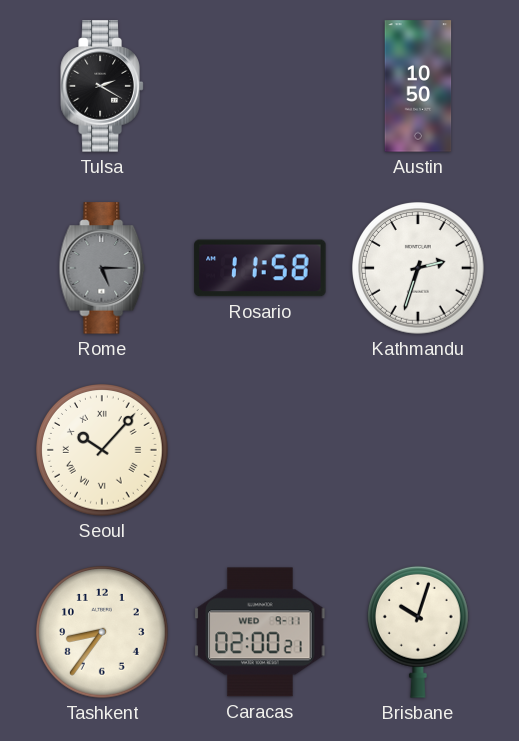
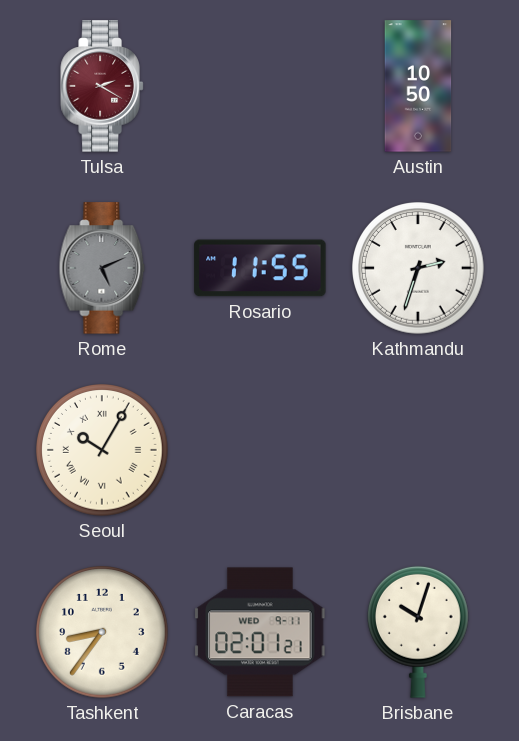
Tulsa dial: black -> burgundy (102, 86)
Rome: 5:15 -> 5:11 (102, 268)
Rosario: 11:58 -> 11:55 (260, 268)
Seoul: 10:07 -> 10:05 (103, 451)
Caracas: 02:00 -> 02:01 (260, 632)
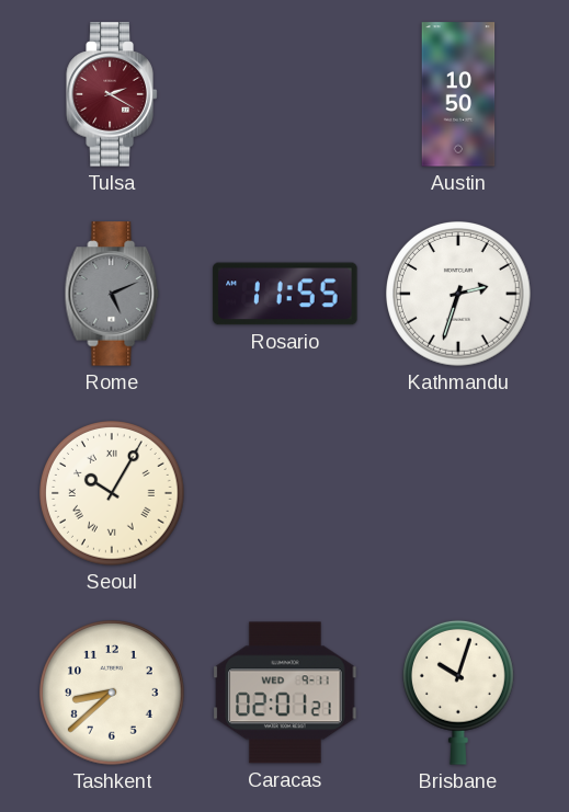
Tashkent: 8:36 -> 8:38 (113, 694)
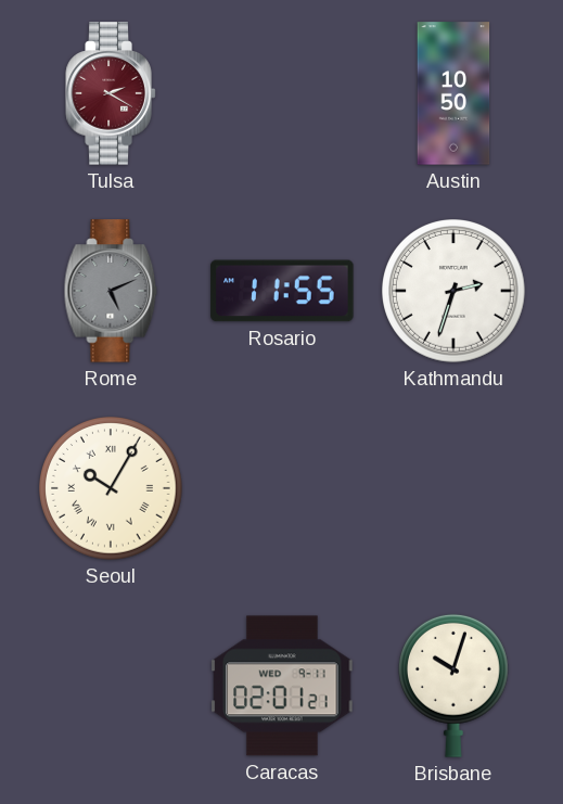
Tashkent: 8:38 -> none (113, 694)
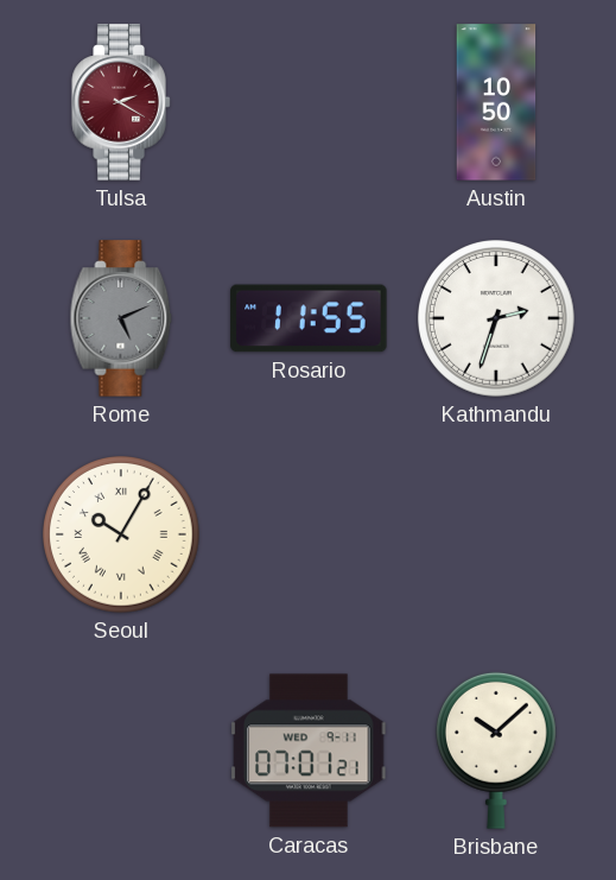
Caracas: 02:01 -> 07:01 (309, 751)
Brisbane: 10:03 -> 10:08 (496, 751)
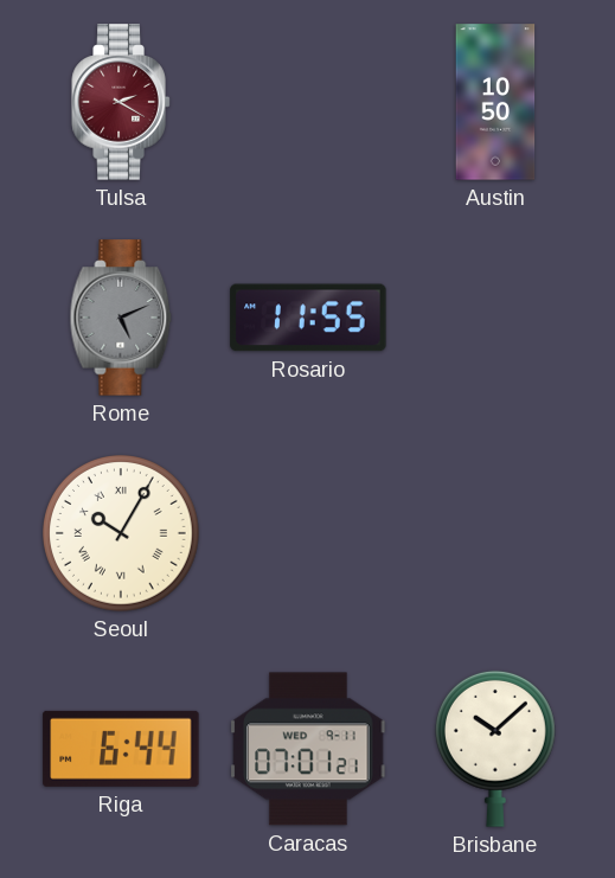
Kathmandu: 2:33 -> none (497, 319)
Riga: none -> 6:44 (121, 749)
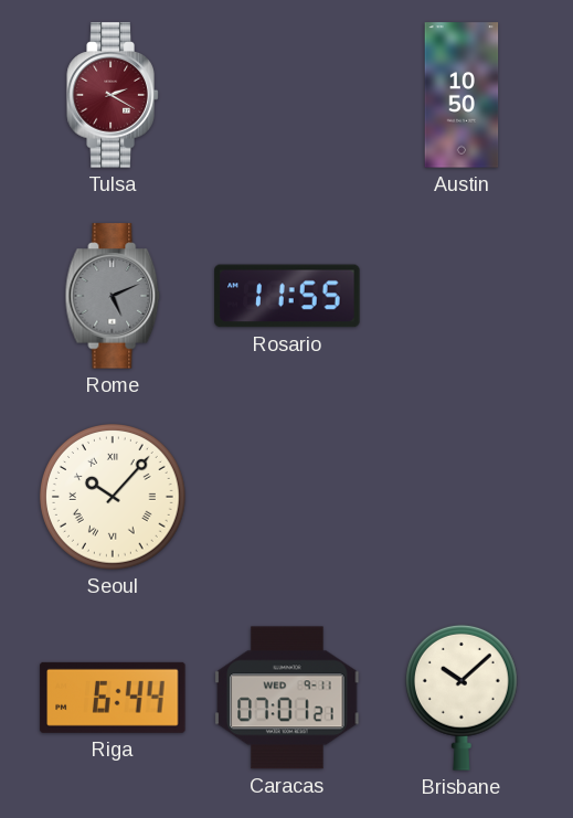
Seoul: 10:05 -> 10:07 (114, 498)
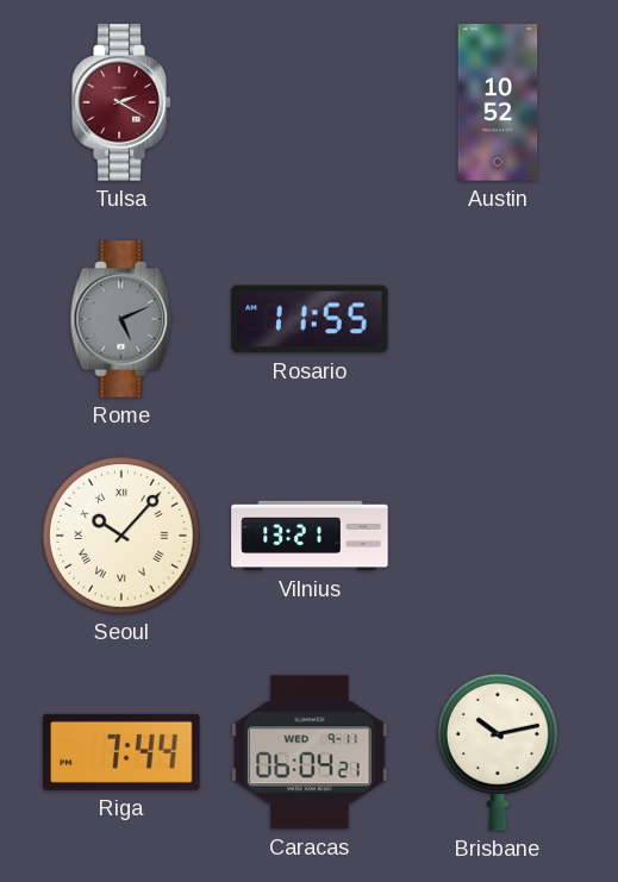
Austin: 10:50 -> 10:52 (498, 102)
Vilnius: none -> 13:21 (310, 536)
Riga: 6:44 -> 7:44 (121, 752)
Caracas: 07:01 -> 06:04 (310, 752)
Brisbane: 10:08 -> 10:13 (498, 752)
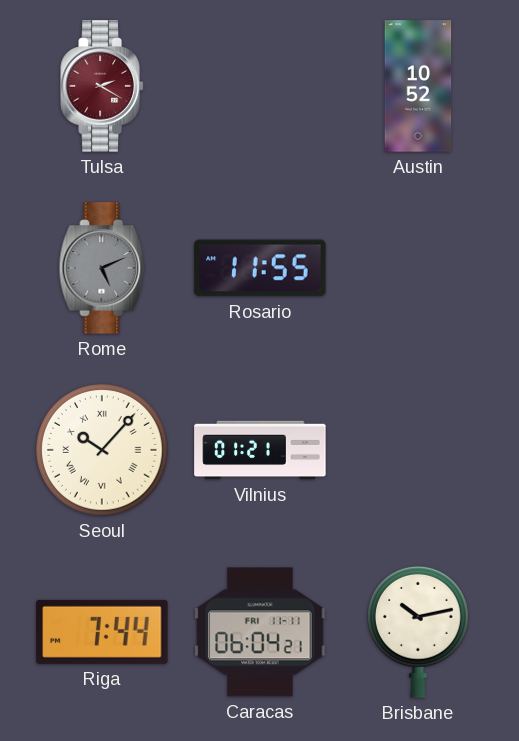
Vilnius: 13:21 -> 01:21 (260, 450)
Caracas date: WED 9-11 -> FRI 11-11 (260, 632)
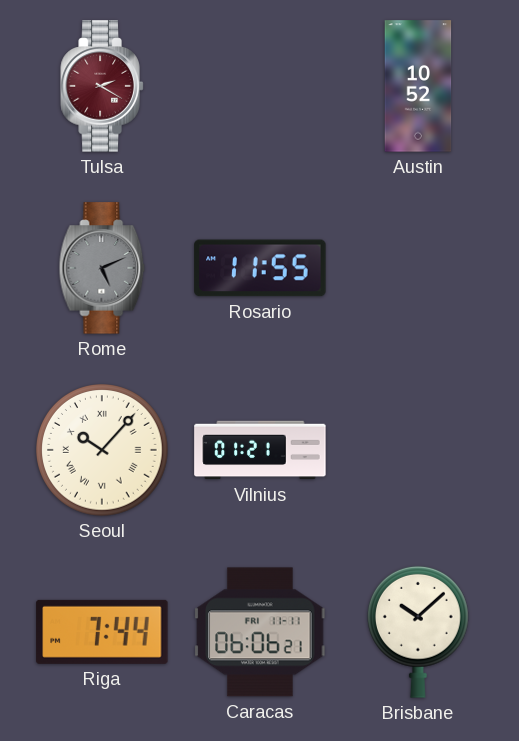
Caracas: 06:04 -> 06:06 (260, 632)
Brisbane: 10:13 -> 10:08 (418, 632)
